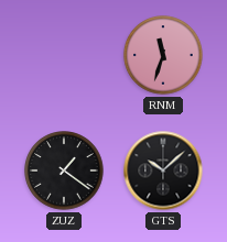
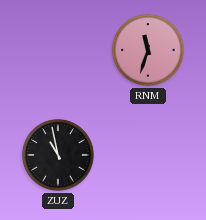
ZUZ: 1:21 -> 10:58 (58, 155)
GTS: 10:08 -> none (163, 170)
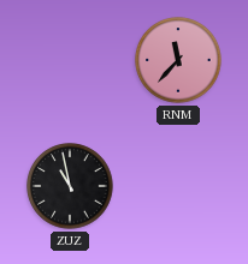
RNM: 11:33 -> 11:37 (178, 60)
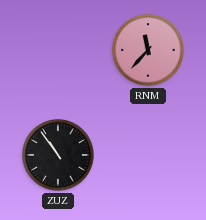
ZUZ: 10:58 -> 10:54 (58, 155)
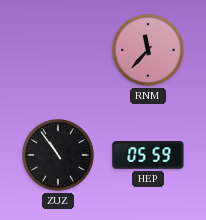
HEP: none -> 05:59 (148, 155)
